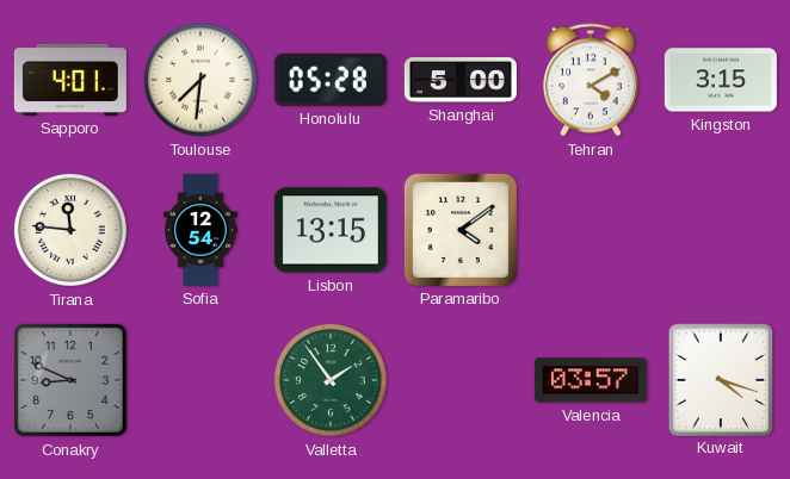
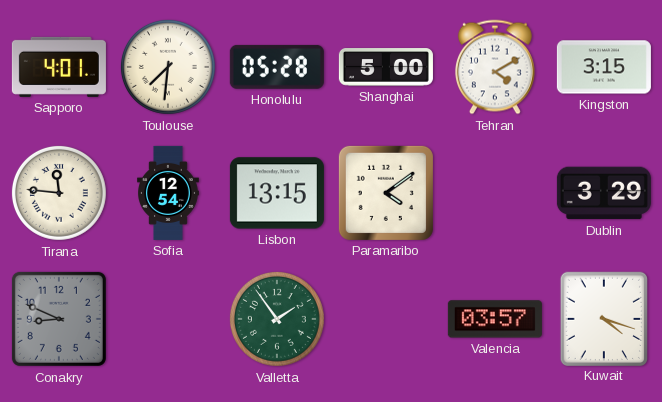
Dublin: none -> 3:29 (604, 193)
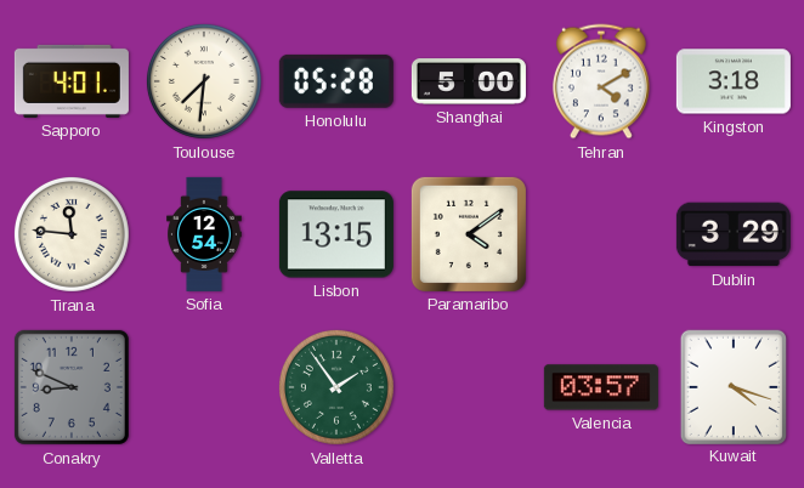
Kingston: 3:15 -> 3:18 (734, 81)
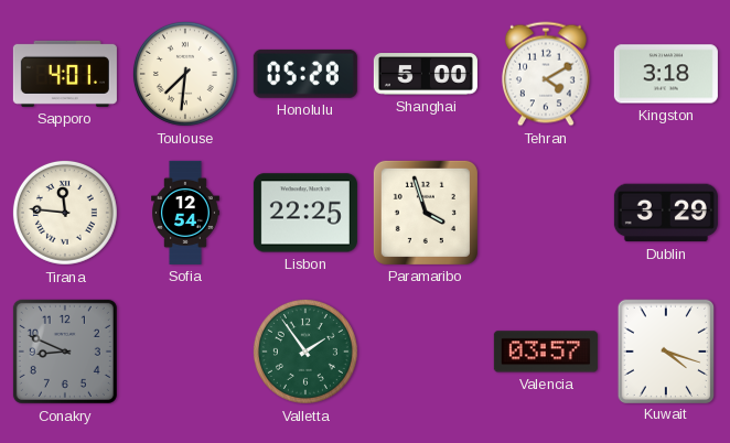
Lisbon: 13:15 -> 22:25 (305, 213)
Paramaribo: 4:09 -> 3:57 (426, 213)
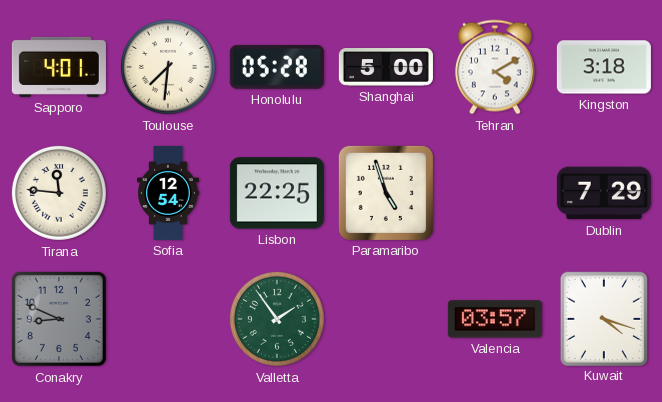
Paramaribo: 3:57 -> 4:57 (386, 193)
Dublin: 3:29 -> 7:29 (604, 193)
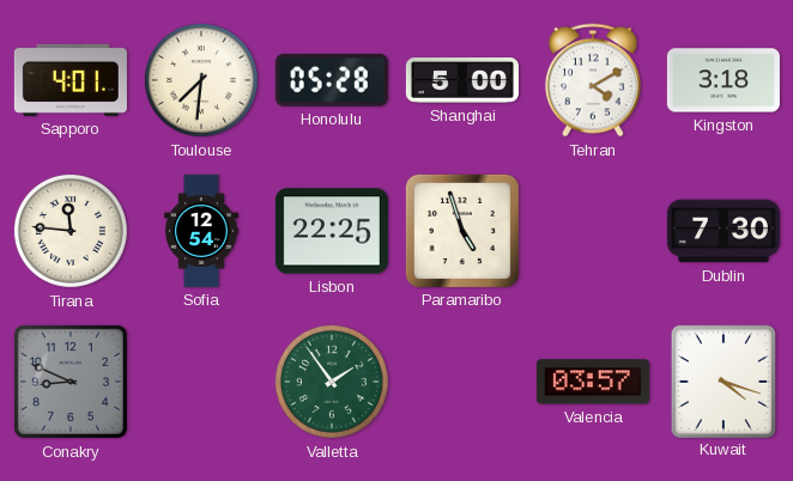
Dublin: 7:29 -> 7:30 (724, 231)
